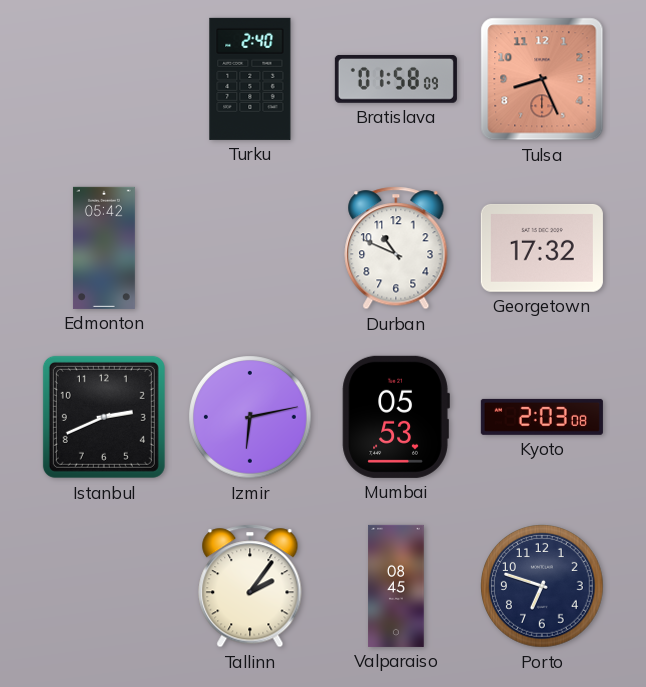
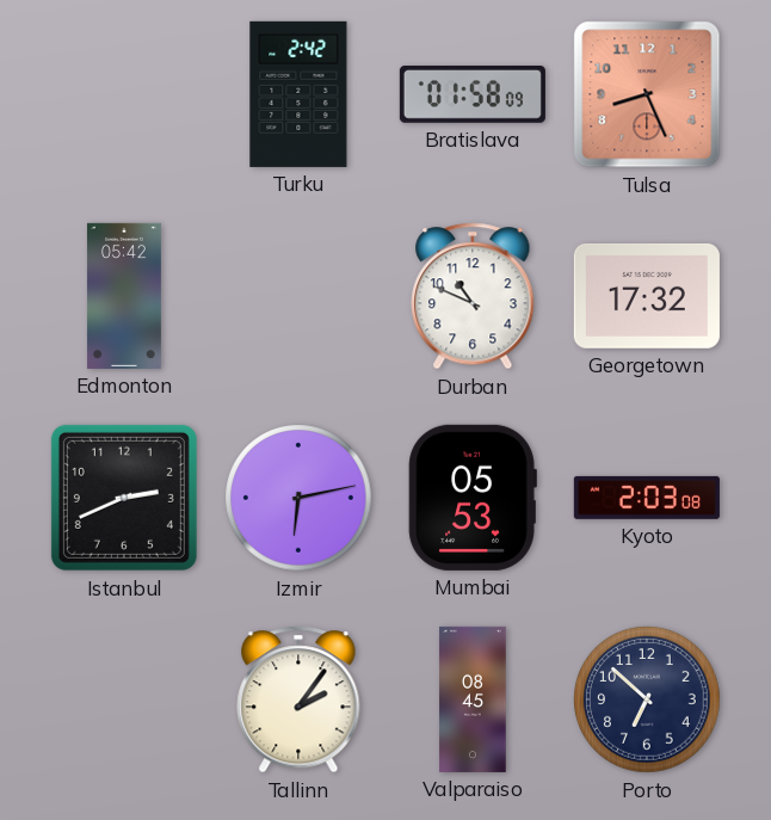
Turku: 2:40 -> 2:42 (298, 94)
Porto: 6:48 -> 6:52 (647, 699)
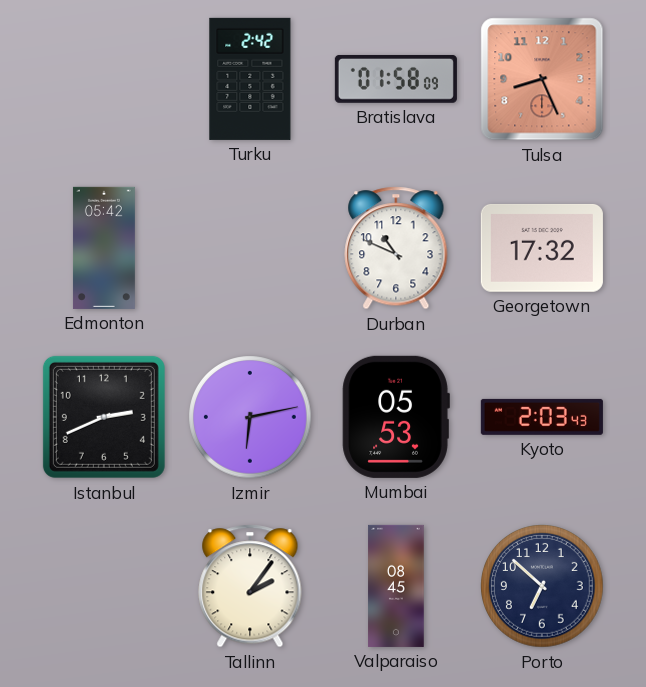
Kyoto: 2:03:08 -> 2:03:43 (542, 417)
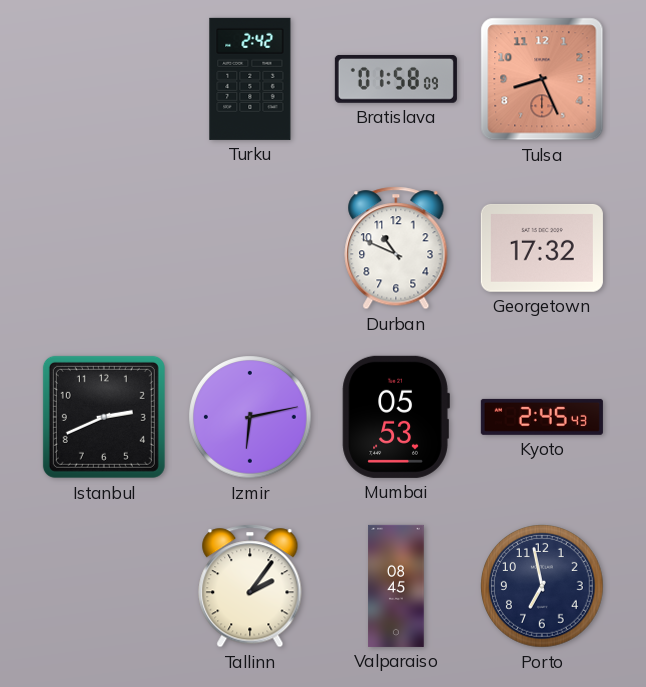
Edmonton: 05:42 -> none (104, 248)
Kyoto: 2:03 -> 2:45 (542, 417)
Porto: 6:52 -> 6:58 (542, 586)
